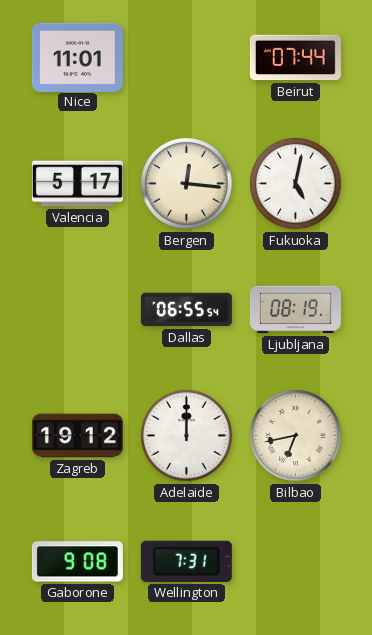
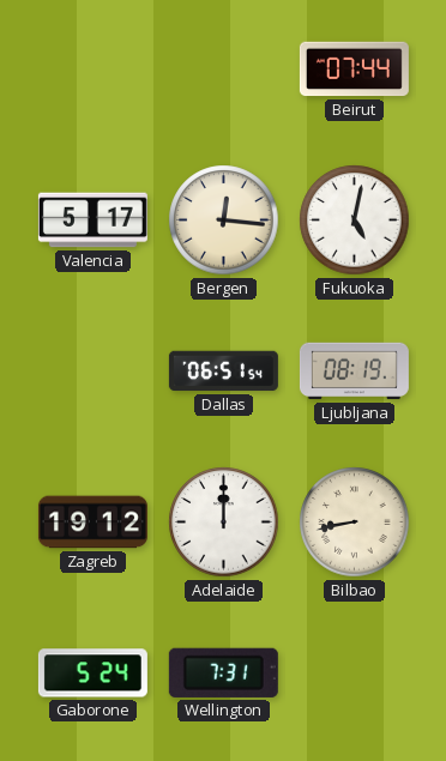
Nice: 11:01 -> none (77, 57)
Dallas: 06:55 -> 06:51 (223, 372)
Bilbao: 6:43 -> 8:43 (355, 523)
Gaborone: 9:08 -> 5:24 (92, 674)
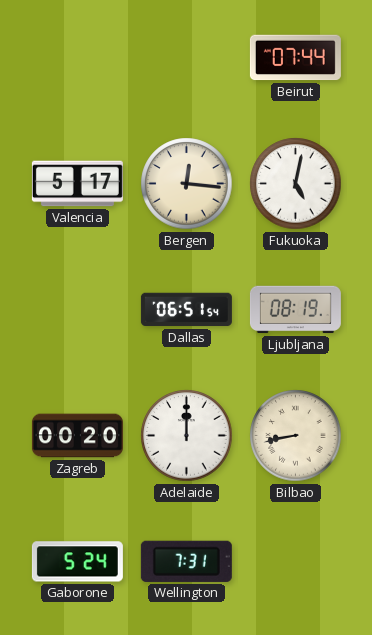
Zagreb: 19:12 -> 00:20 (77, 436)
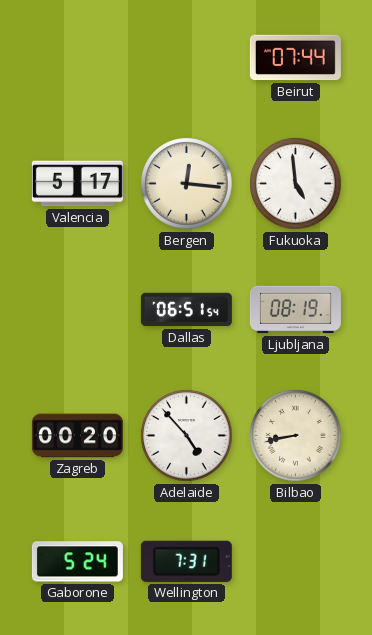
Fukuoka: 5:02 -> 4:59 (296, 184)
Adelaide: 12:00 -> 4:53 (187, 436)
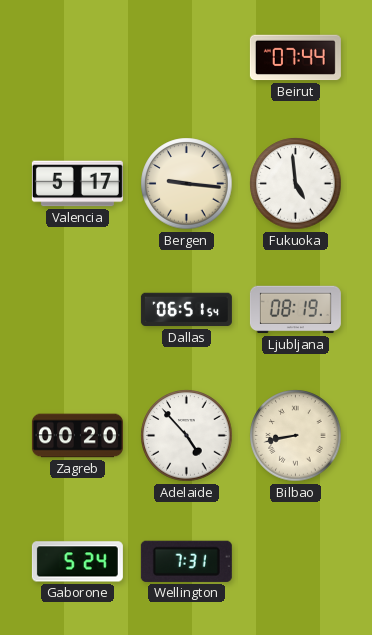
Bergen: 12:16 -> 9:16 (187, 184)
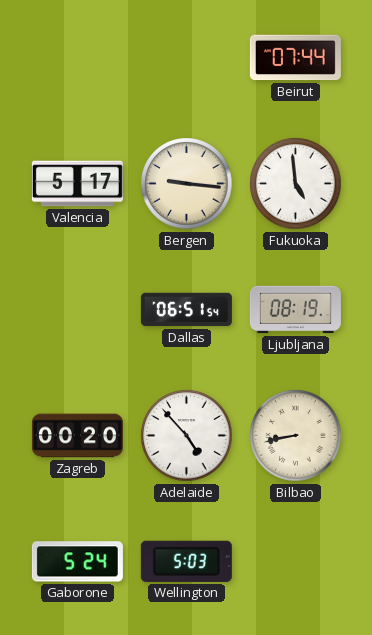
Wellington: 7:31 -> 5:03 (186, 561)
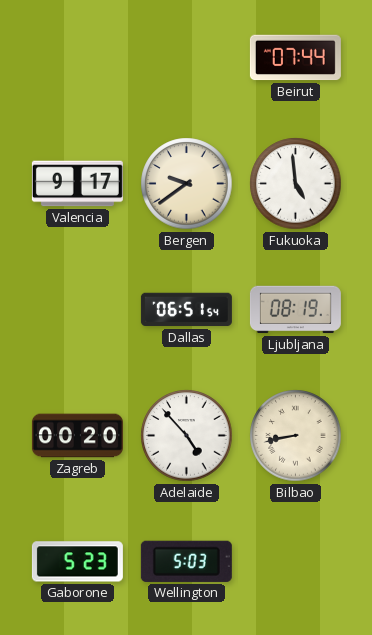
Valencia: 5:17 -> 9:17 (77, 184)
Bergen: 9:16 -> 9:39 (187, 184)
Gaborone: 5:24 -> 5:23 (77, 562)
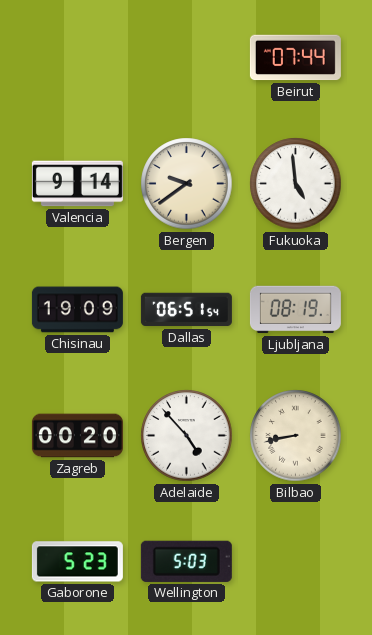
Valencia: 9:17 -> 9:14 (77, 184)
Chisinau: none -> 19:09 (77, 310)
